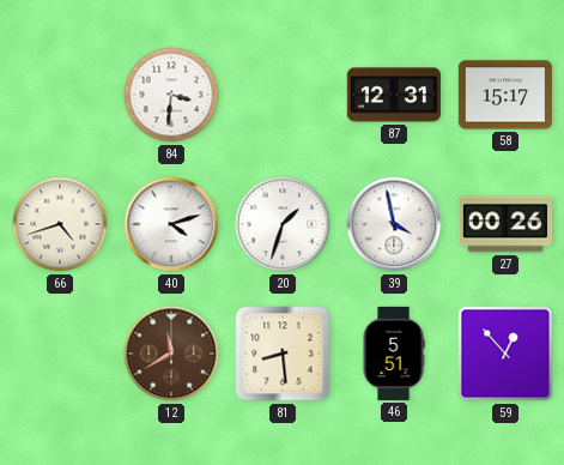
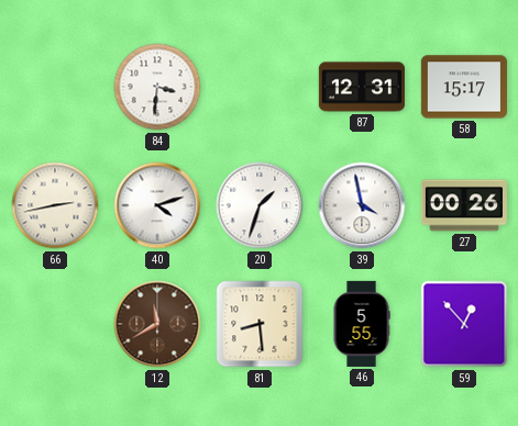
66: 4:42 -> 2:43 (55, 205)
46: 5:51 -> 5:55 (362, 324)
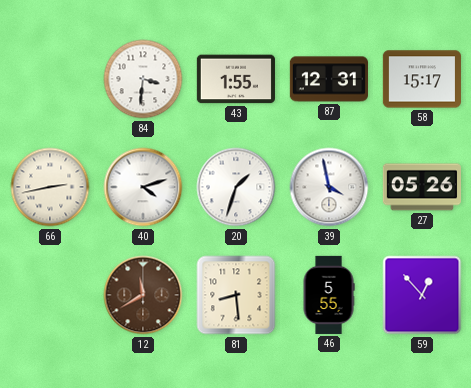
43: none -> 1:55 (236, 79)
27: 00:26 -> 05:26 (422, 187)
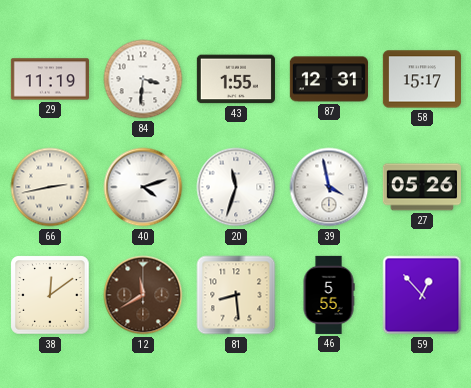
29: none -> 11:19 (50, 79)
20: 1:33 -> 11:33 (236, 187)
38: none -> 12:09 (50, 295)
